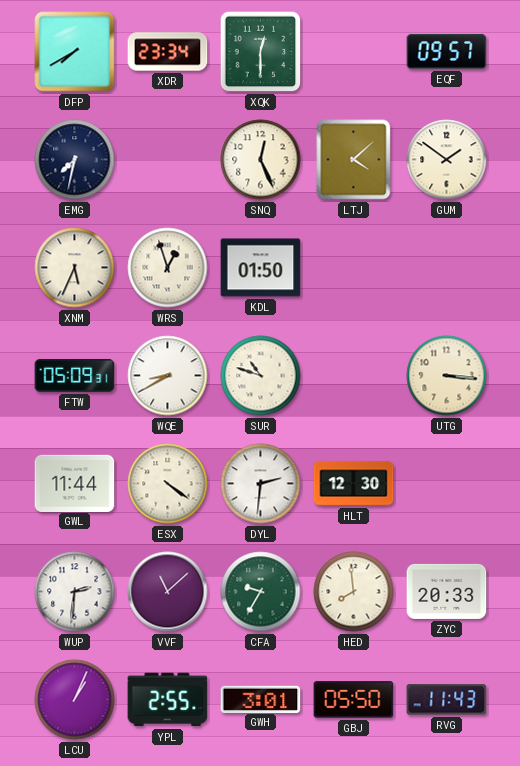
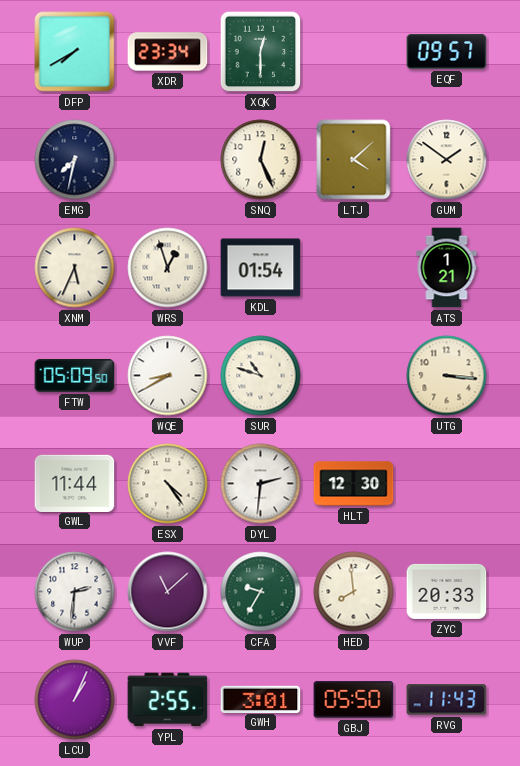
KDL: 01:50 -> 01:54 (261, 268)
ATS: none -> 1:21 (447, 268)
FTW: 05:09:31 -> 05:09:50 (75, 375)
ESX: 4:21 -> 4:24 (168, 484)
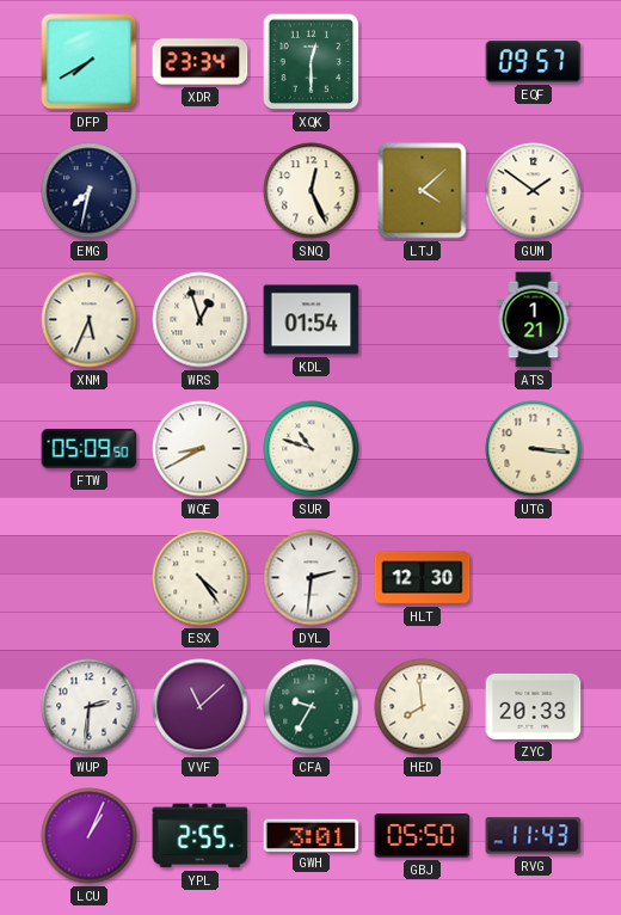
GWL: 11:44 -> none (75, 483)
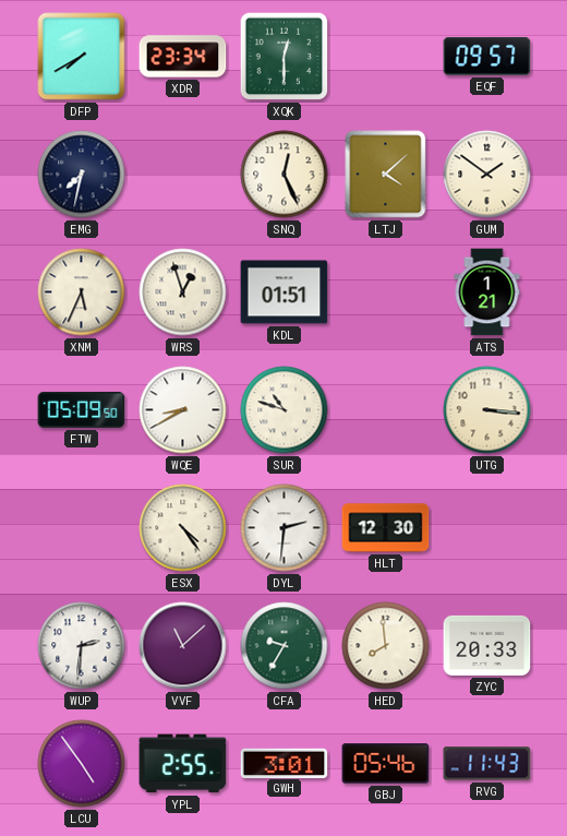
KDL: 01:54 -> 01:51 (285, 292)
LCU: 1:04 -> 4:54 (82, 764)
GBJ: 05:50 -> 05:46 (386, 764)
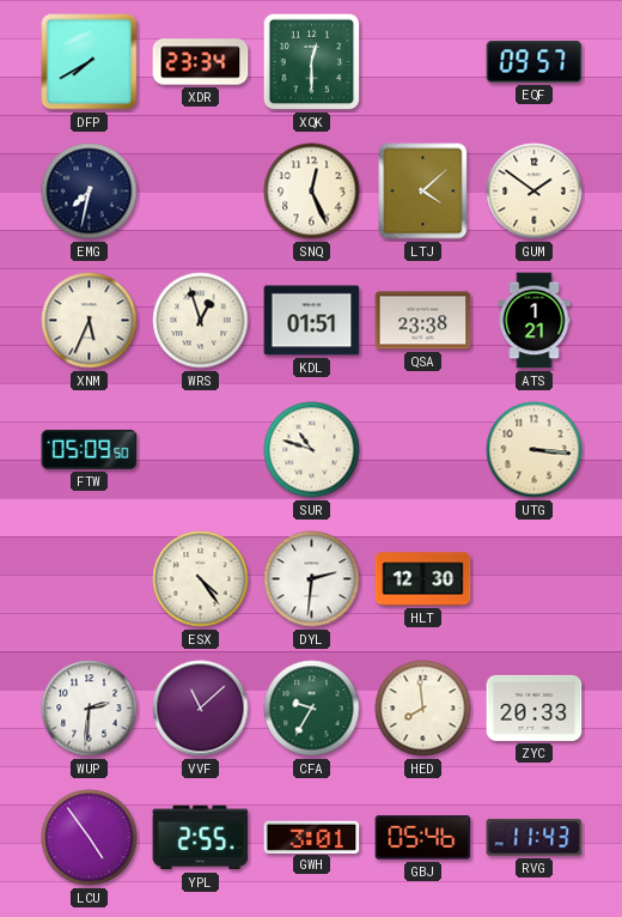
QSA: none -> 23:38 (423, 321)
WQE: 8:40 -> none (183, 410)
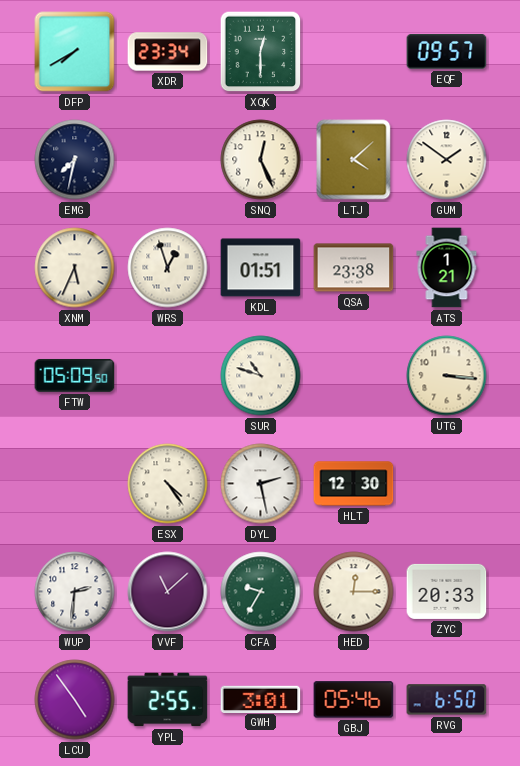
DYL: 2:31 -> 2:28 (261, 484)
HED: 7:59 -> 12:15 (354, 592)
RVG: 11:43 -> 6:50 (447, 700)
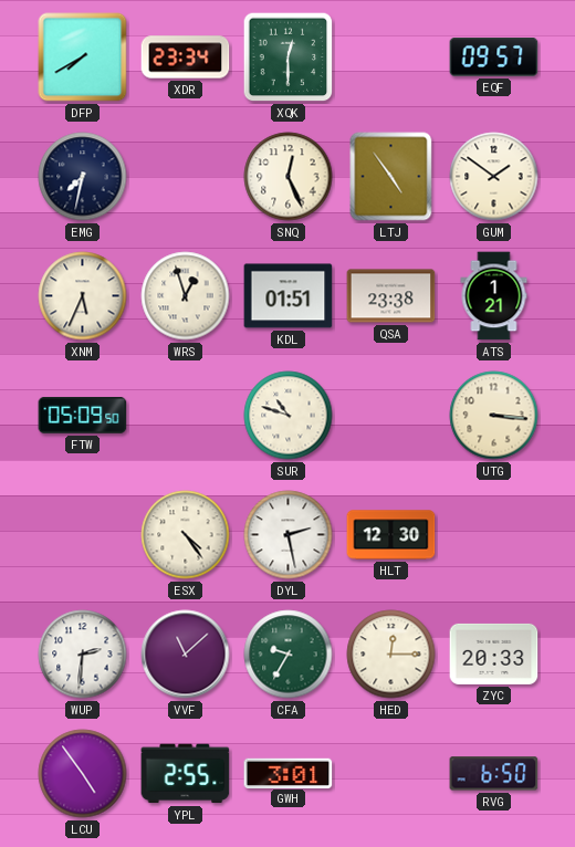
LTJ: 4:08 -> 4:54 (391, 177)
GBJ: 05:46 -> none (354, 700)
